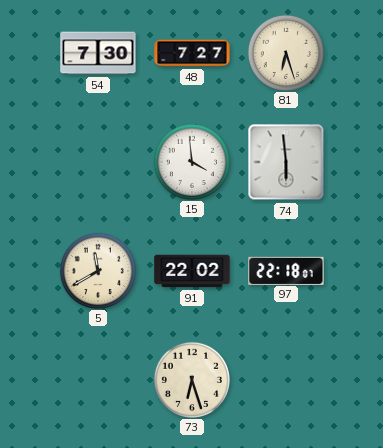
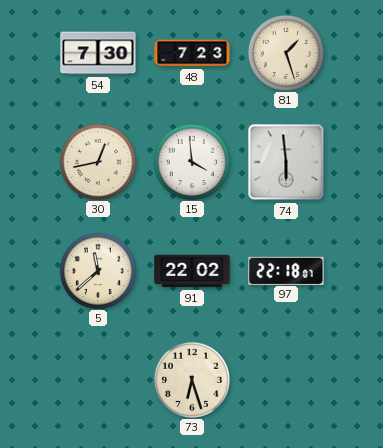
48: 7:27 -> 7:23 (192, 53)
81: 6:27 -> 1:27 (285, 52)
30: none -> 12:43 (97, 161)
5: 11:40 -> 11:38 (97, 270)
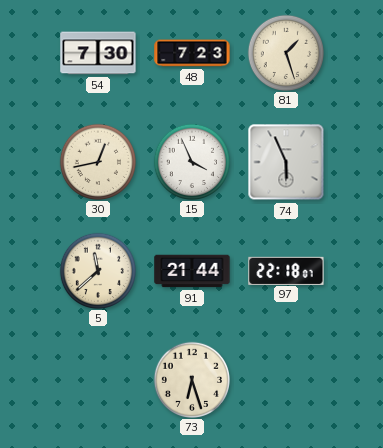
15: 3:59 -> 3:56 (191, 161)
74: 5:59 -> 5:56 (286, 162)
91: 22:02 -> 21:44 (192, 271)
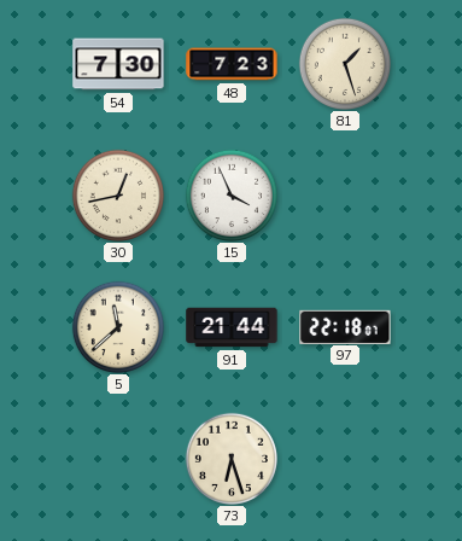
74: 5:56 -> none (286, 162)
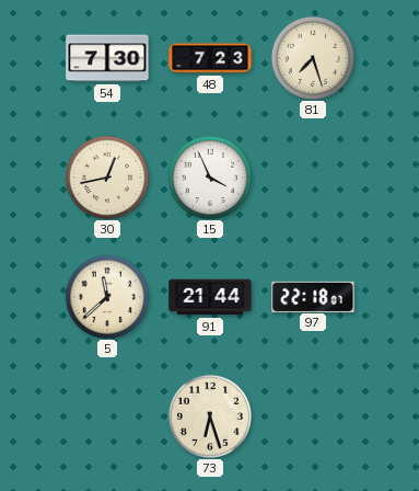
81: 1:27 -> 7:27 (312, 57)
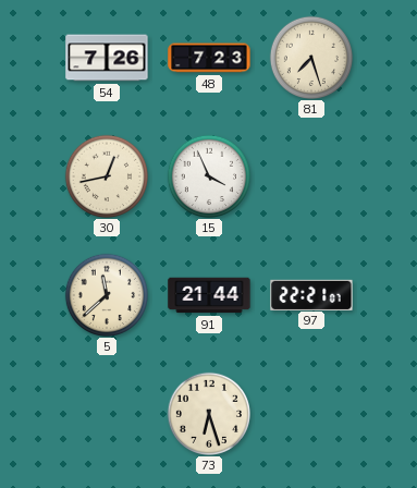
54: 7:30 -> 7:26 (107, 58)
97: 22:18 -> 22:21 (311, 294)
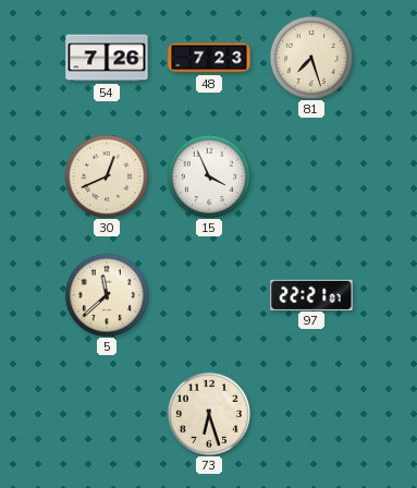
30: 12:43 -> 12:41 (106, 175)
91: 21:44 -> none (209, 295)
